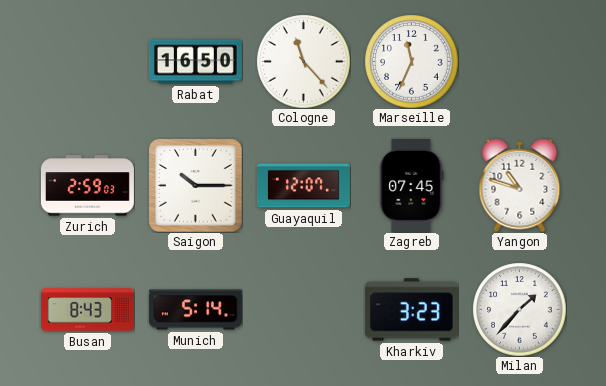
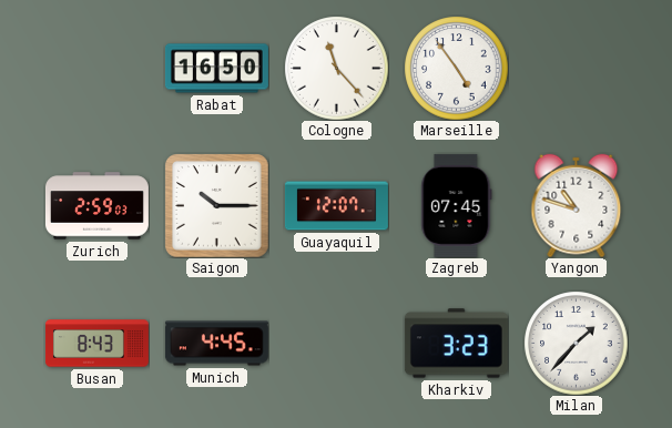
Marseille: 11:34 -> 4:54 (456, 68)
Munich: 5:14 -> 4:45 (216, 344)
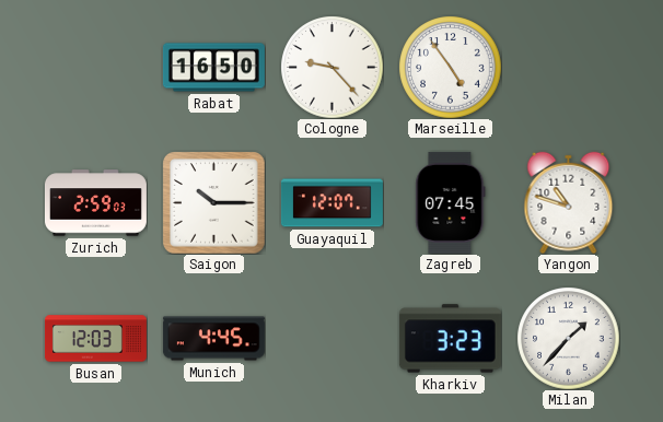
Cologne: 11:23 -> 9:23 (331, 67)
Busan: 8:43 -> 12:03 (95, 339)
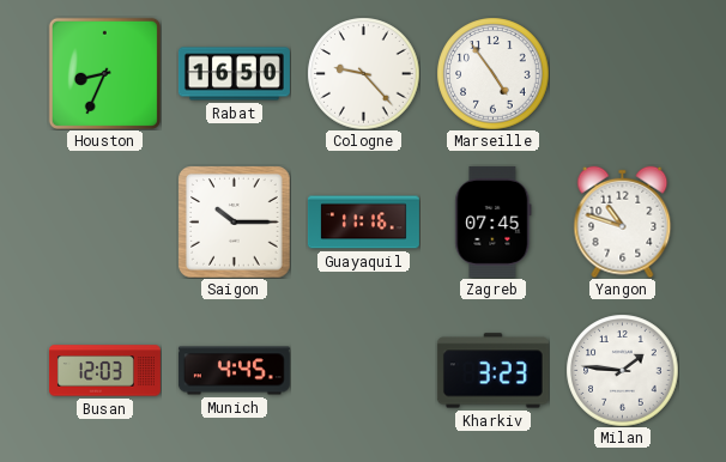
Houston: none -> 8:34 (104, 73)
Zurich: 2:59 -> none (95, 203)
Guayaquil: 12:07 -> 11:16 (363, 223)
Milan: 1:37 -> 1:46 (622, 370)
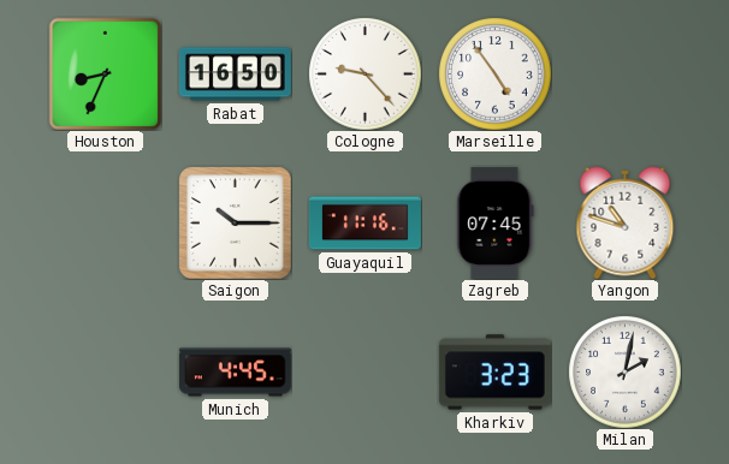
Busan: 12:03 -> none (104, 371)
Milan: 1:46 -> 2:02 (624, 371)
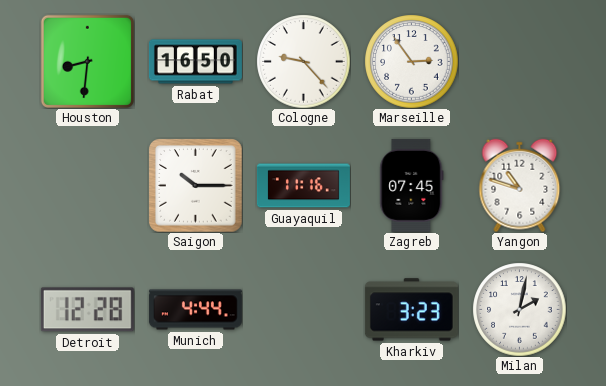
Houston: 8:34 -> 8:31 (87, 61)
Marseille: 4:54 -> 2:54 (411, 61)
Detroit: none -> 12:28 (87, 310)
Munich: 4:45 -> 4:44 (195, 310)
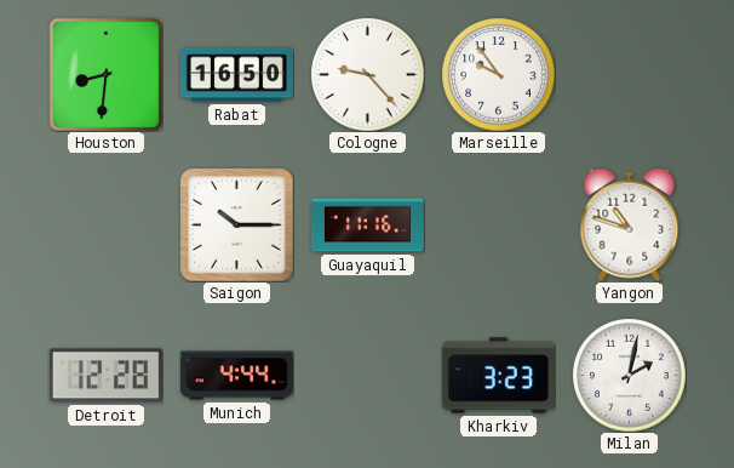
Marseille: 2:54 -> 9:54 (498, 74)
Zagreb: 07:45 -> none (412, 185)
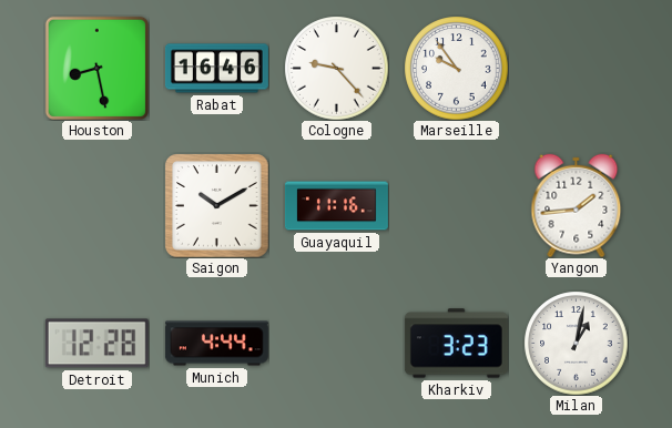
Houston: 8:31 -> 8:28 (96, 68)
Rabat: 16:50 -> 16:46 (216, 69)
Saigon: 10:15 -> 10:10 (216, 205)
Yangon: 10:48 -> 1:44 (577, 205)
Milan: 2:02 -> 1:02 (576, 343)
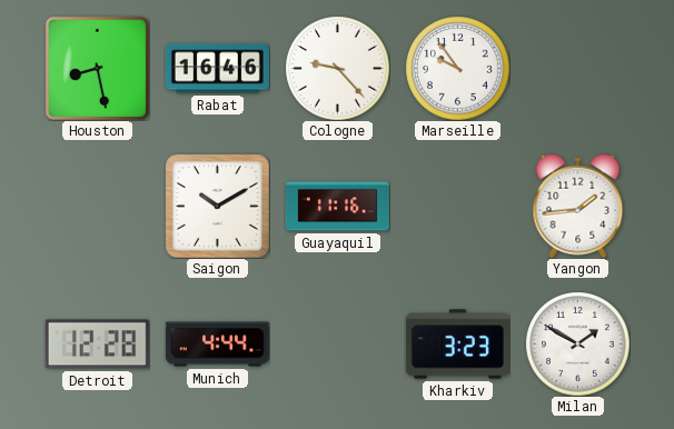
Milan: 1:02 -> 1:50 (577, 343)
